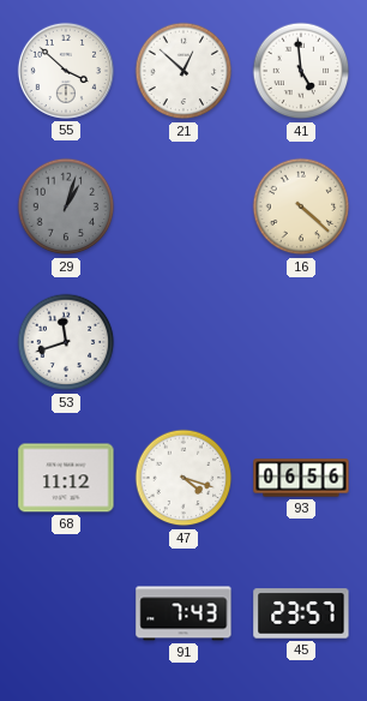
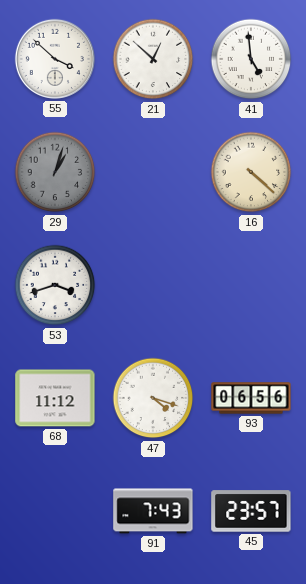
53: 11:42 -> 3:42 (55, 285)
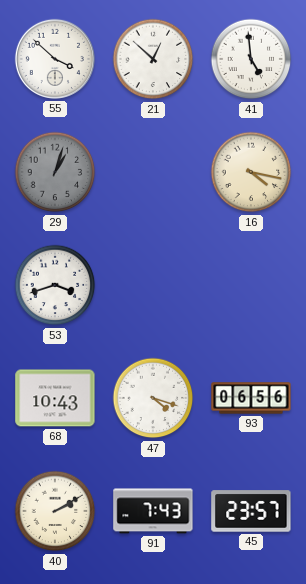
16: 4:22 -> 4:17 (251, 172)
68: 11:12 -> 10:43 (55, 398)
40: none -> 2:10 (55, 511)
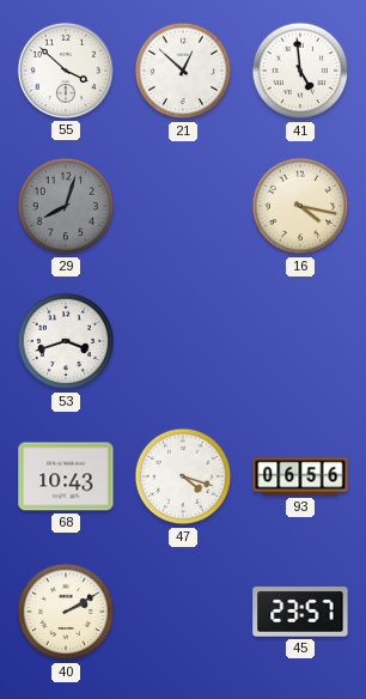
29: 1:03 -> 8:03 (66, 206)
91: 7:43 -> none (153, 511)
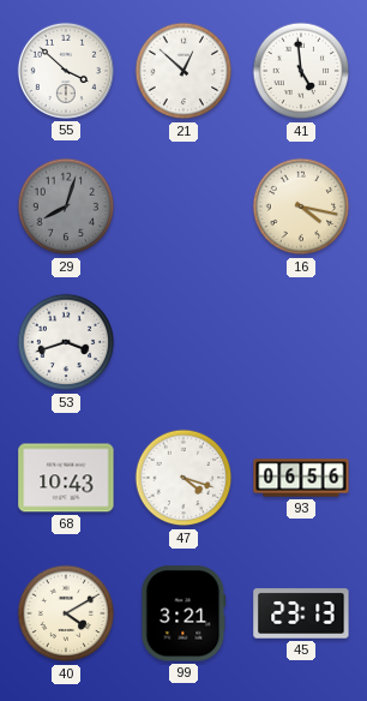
40: 2:10 -> 4:10 (66, 613)
99: none -> 3:21 (183, 613)
45: 23:57 -> 23:13 (301, 613)
